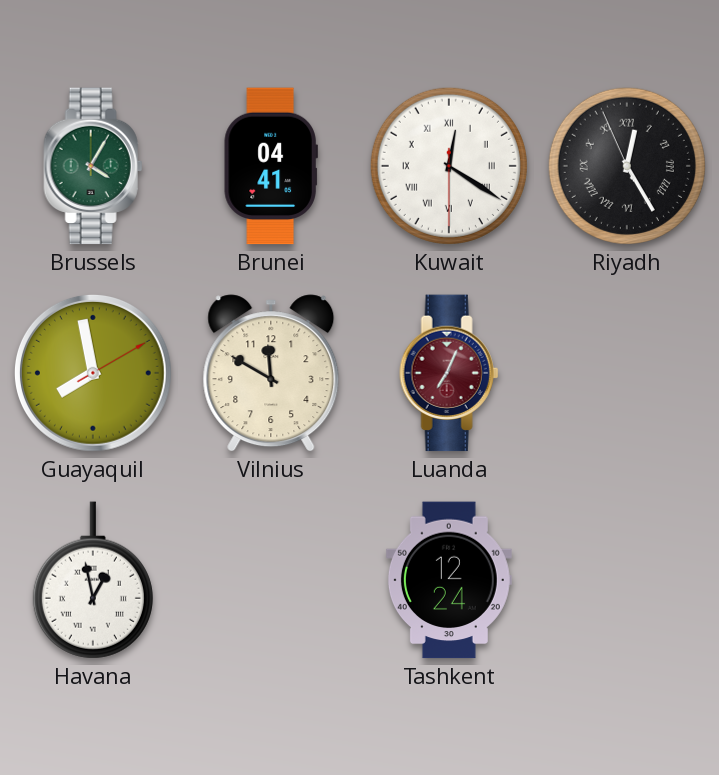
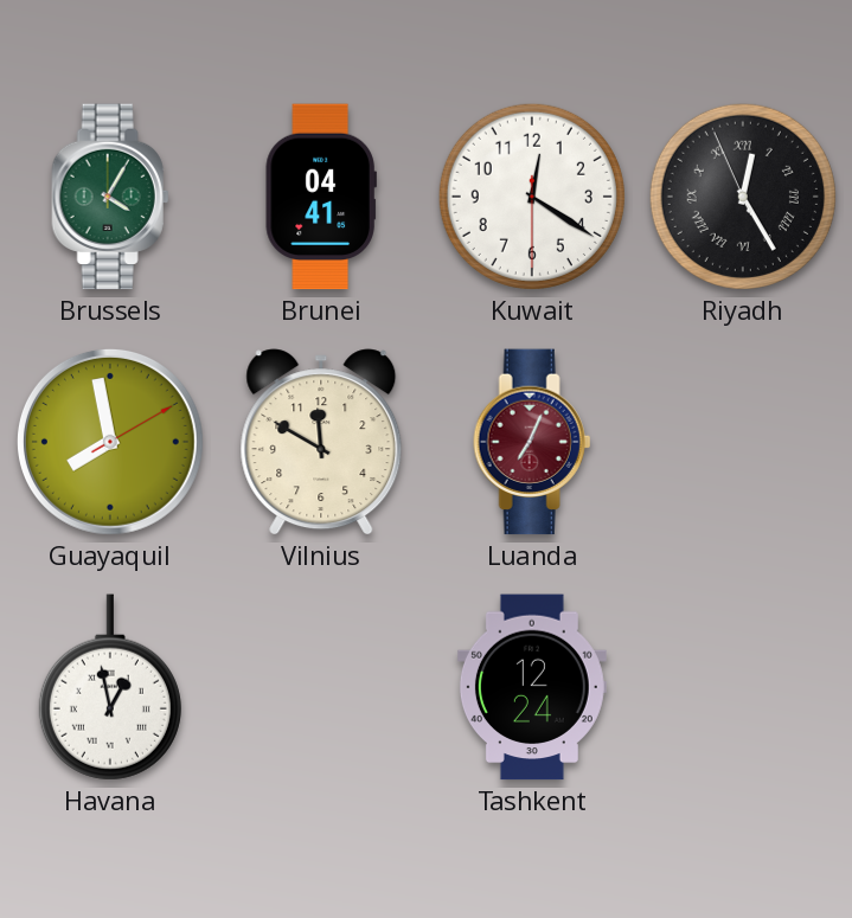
Kuwait numerals: Roman -> Arabic (532, 197)
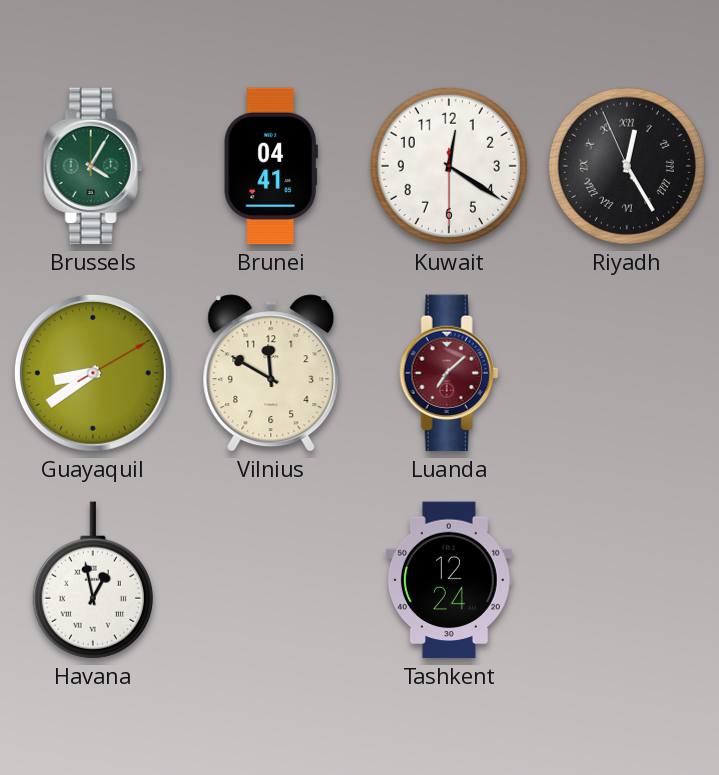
Guayaquil: 7:58 -> 8:39 (93, 373)
Luanda: 7:04 -> 7:08 (449, 373)
